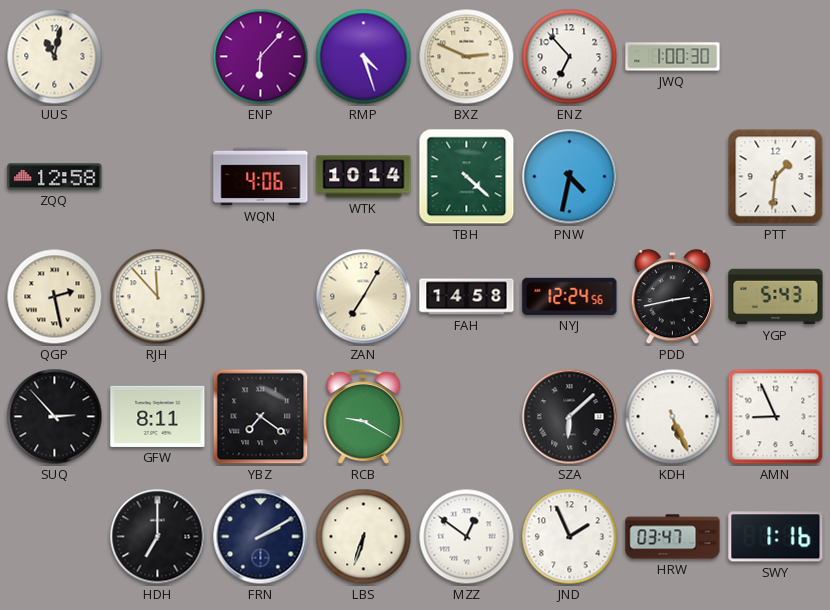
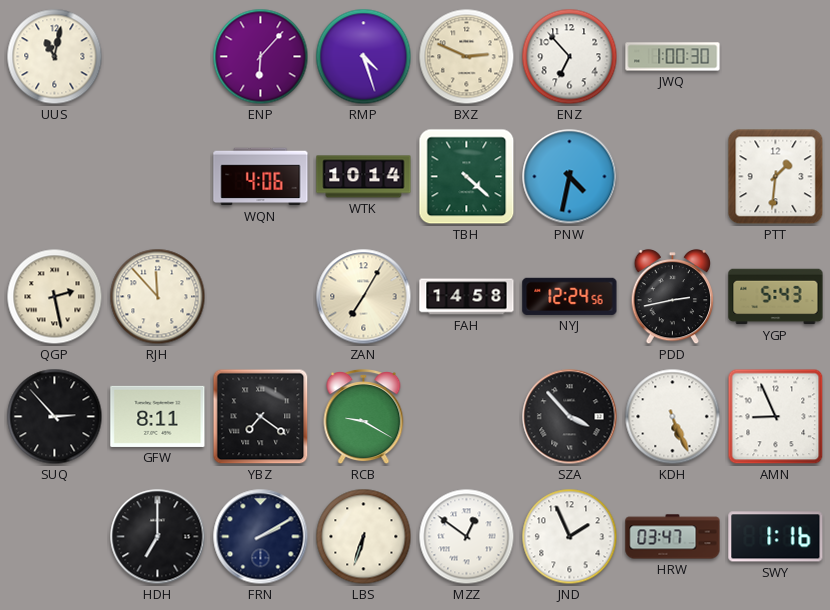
ZQQ: 12:58 -> none (55, 177)
SZA: 6:08 -> 3:53 (570, 417)
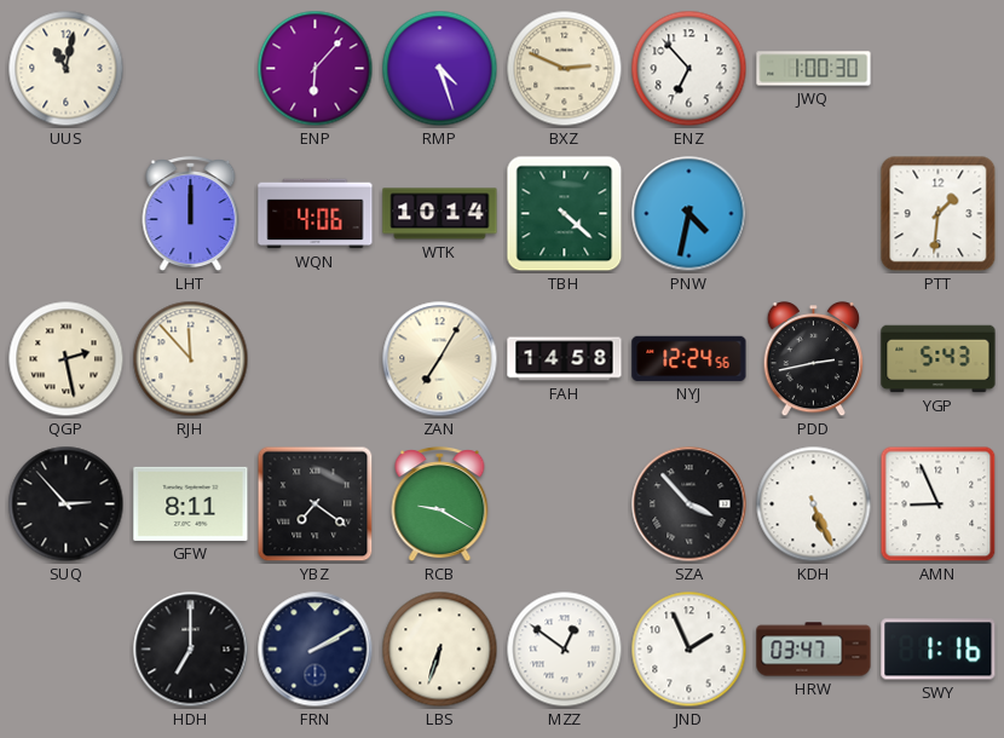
LHT: none -> 12:00 (191, 215)
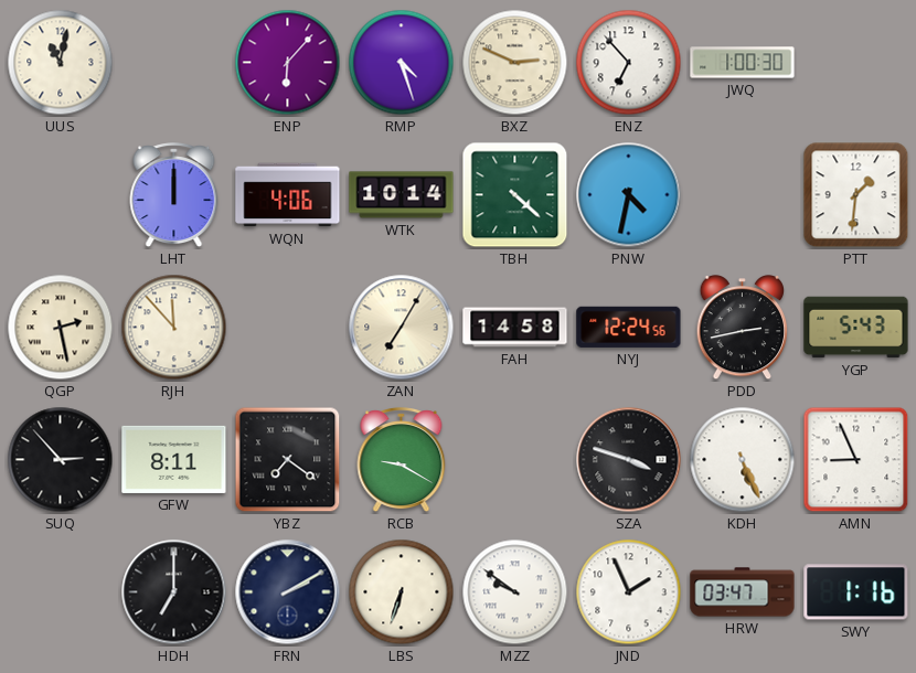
SZA: 3:53 -> 3:48 (629, 460)
MZZ: 12:51 -> 9:51 (515, 592)
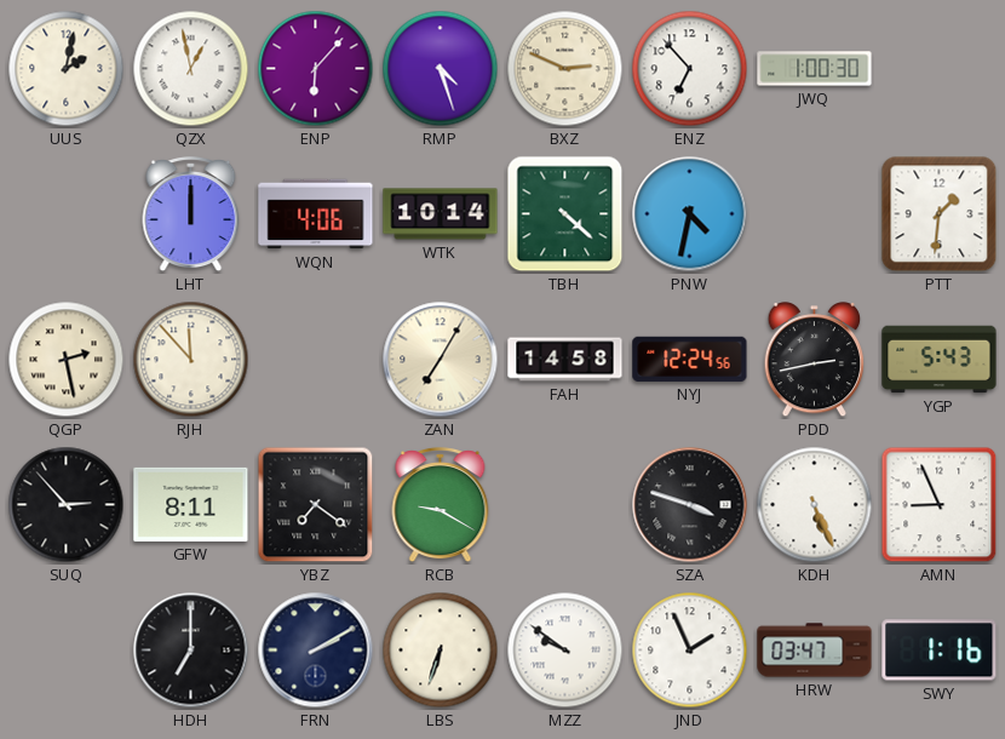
UUS: 11:02 -> 2:02 (67, 69)
QZX: none -> 12:58 (191, 69)
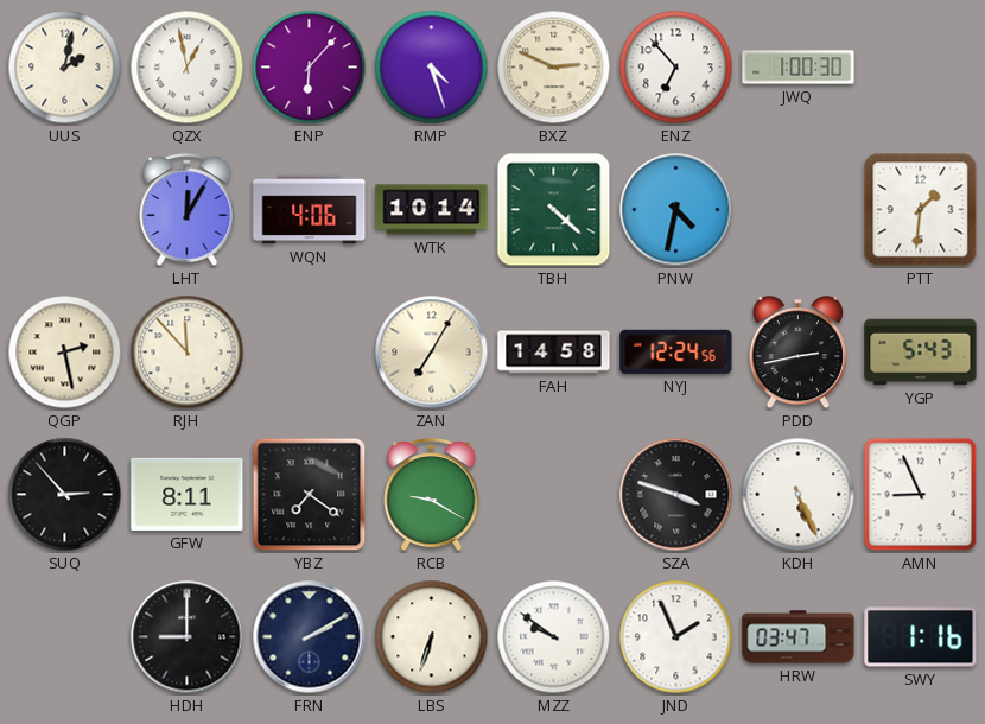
LHT: 12:00 -> 12:05 (188, 211)
HDH: 7:00 -> 9:00 (188, 637)
